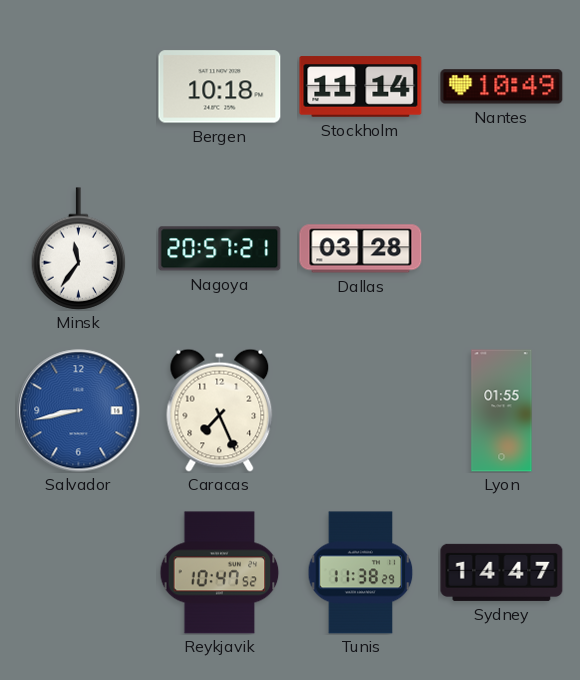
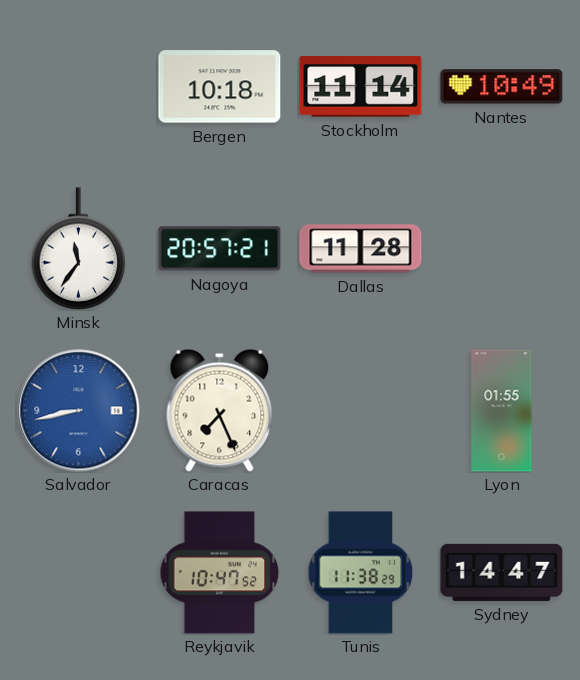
Dallas: 03:28 -> 11:28 (361, 249)
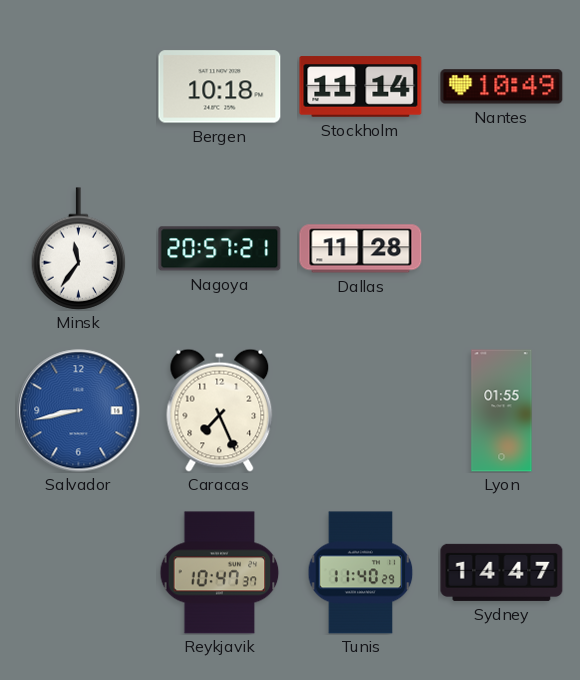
Reykjavik: 10:47:52 -> 10:47:37 (220, 573)
Tunis: 11:38 -> 11:40 (361, 573)
